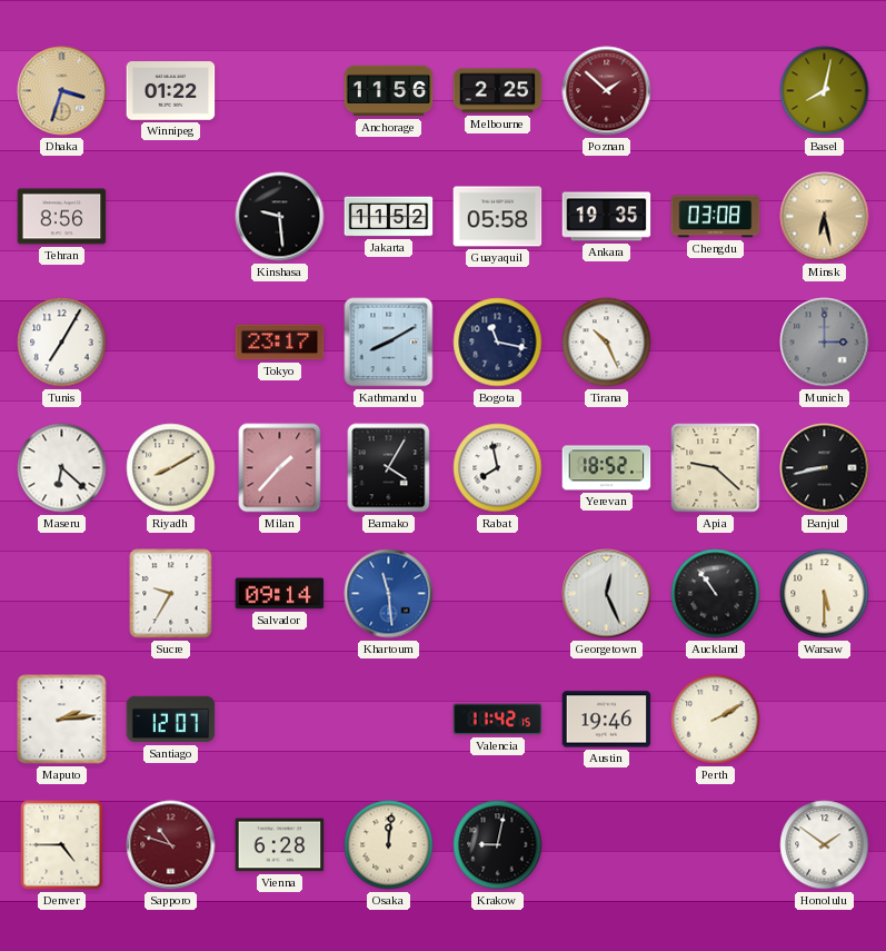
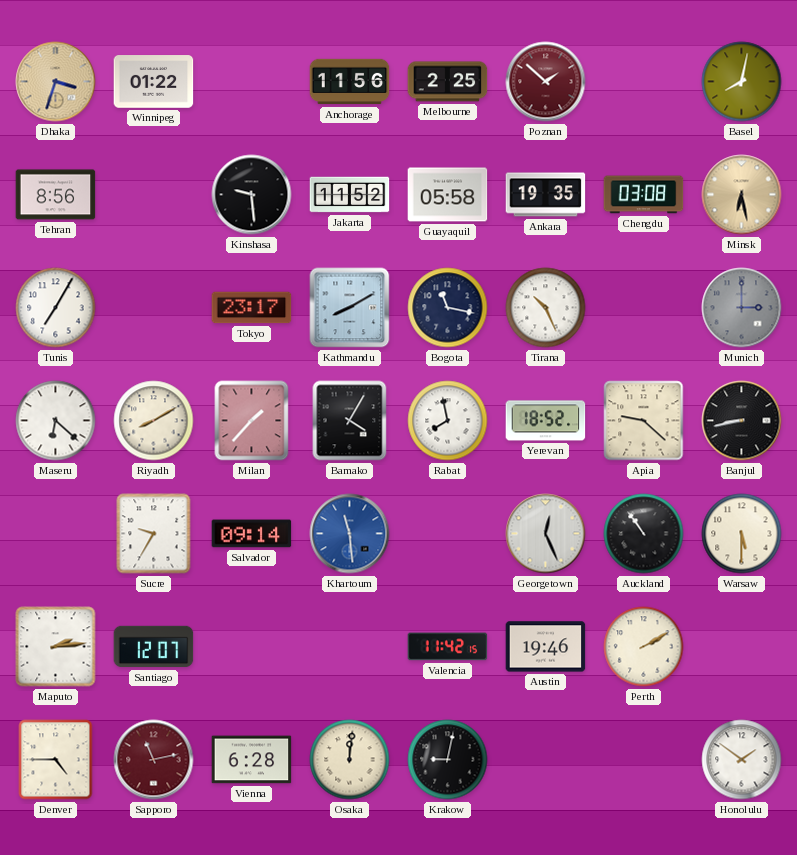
Sapporo: 10:48 -> 11:13 (154, 760)
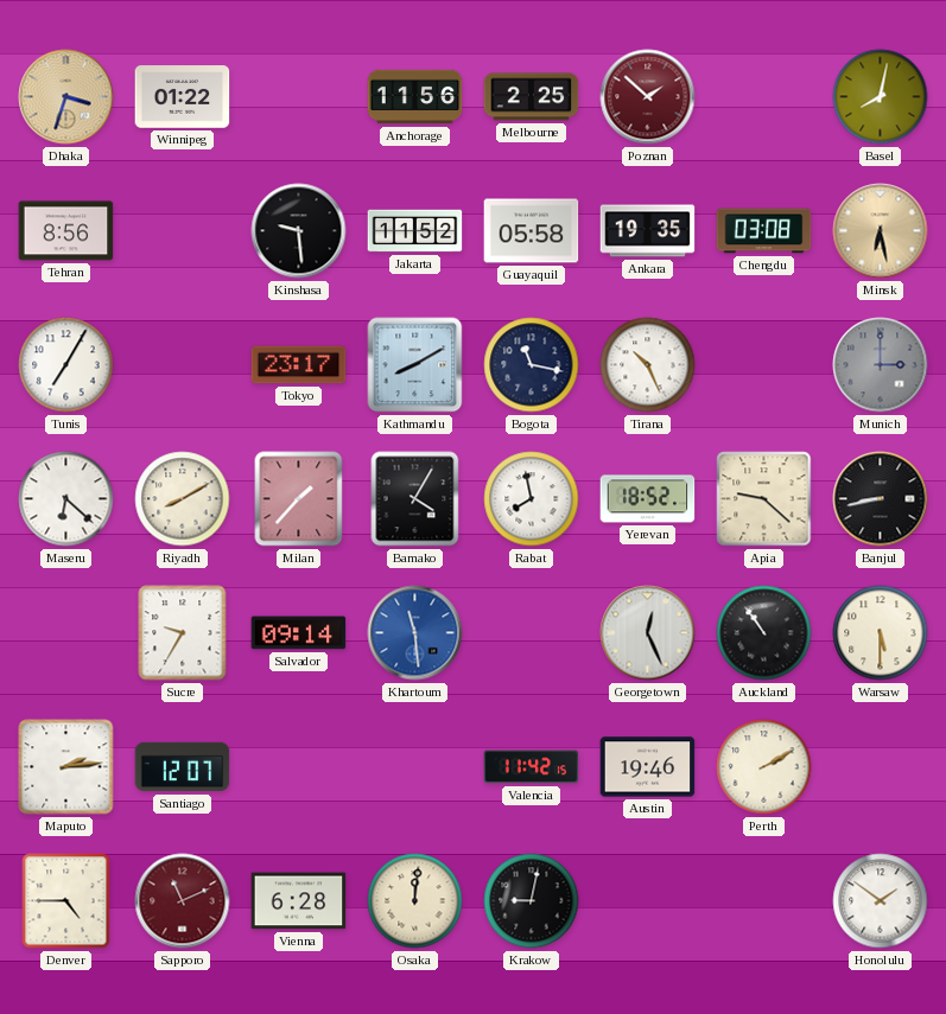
Sapporo: 11:13 -> 11:11 (183, 901)
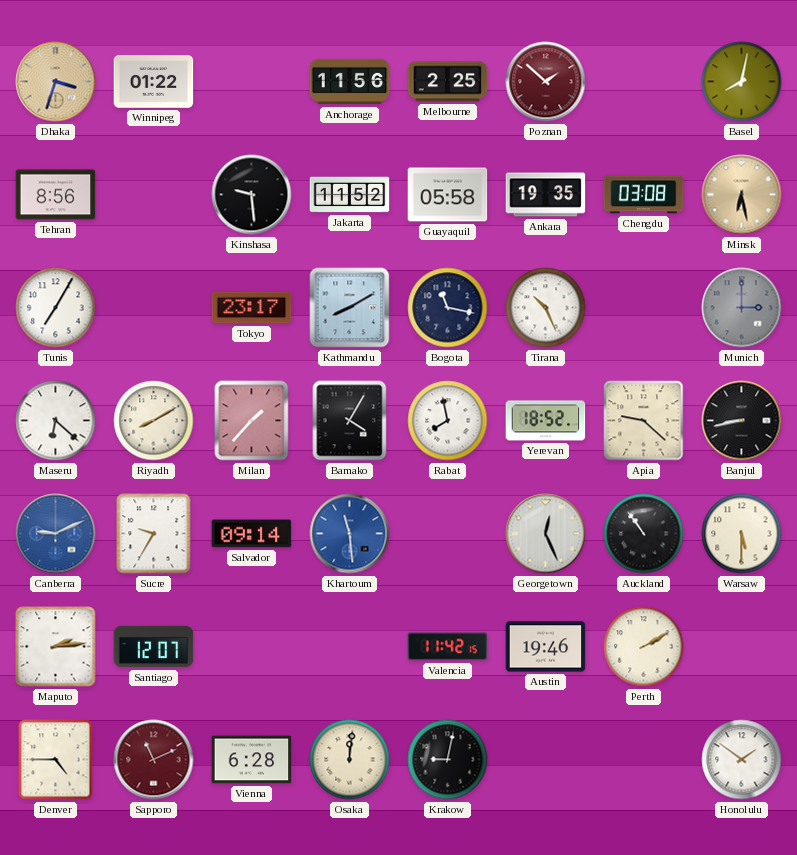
Canberra: none -> 9:11 (56, 534)
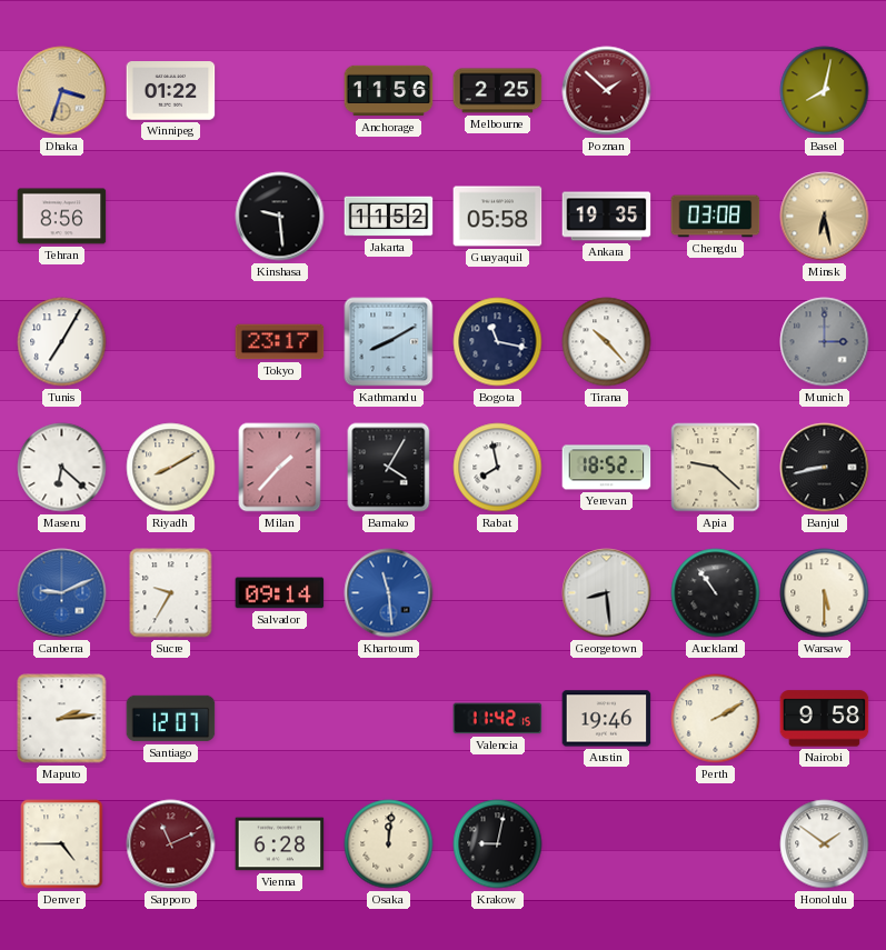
Tirana: 10:26 -> 10:23 (607, 342)
Georgetown: 12:26 -> 8:29 (607, 593)
Nairobi: none -> 9:58 (825, 719)
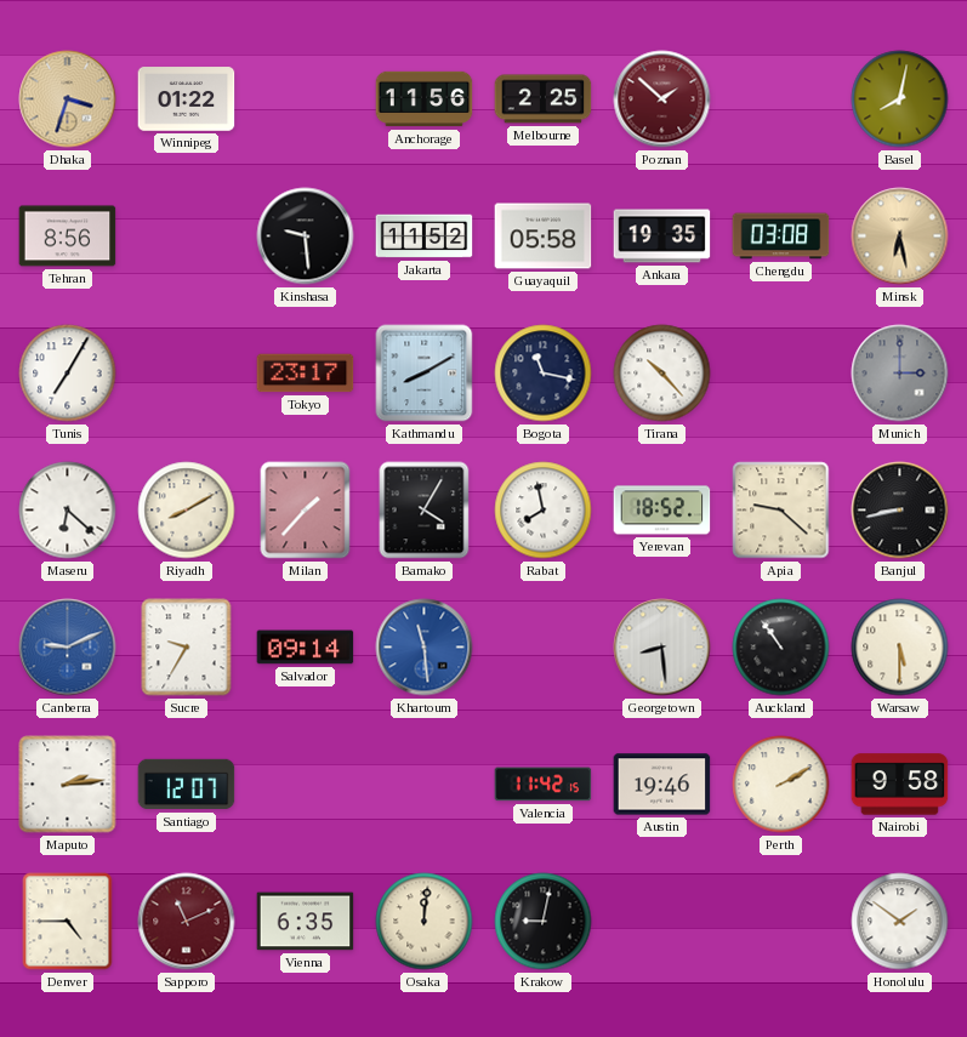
Vienna: 6:28 -> 6:35 (306, 922)
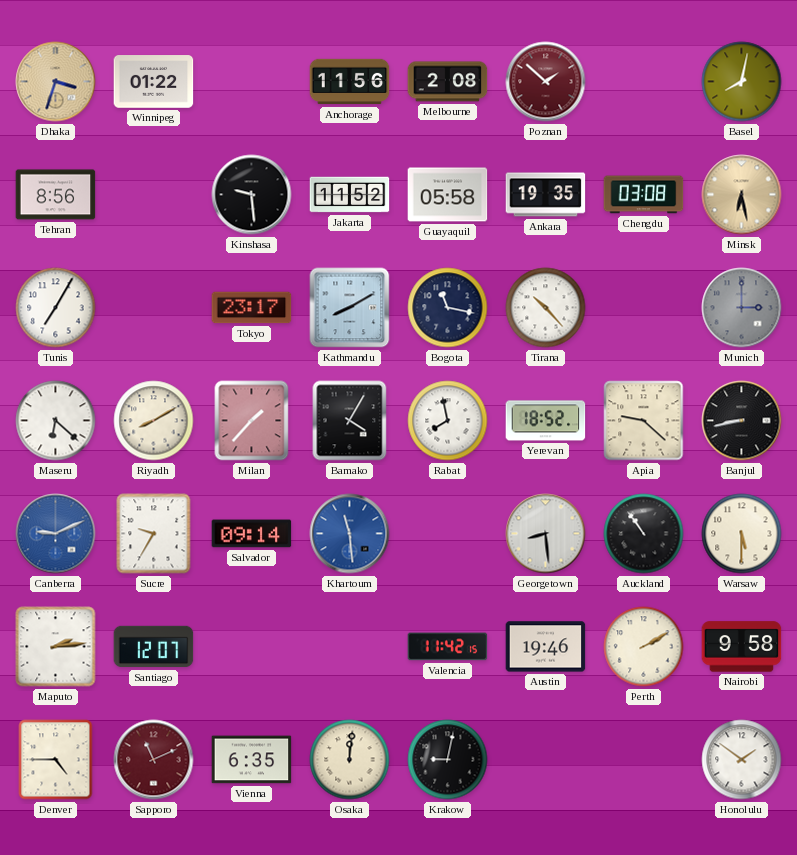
Melbourne: 2:25 -> 2:08 (448, 82)
